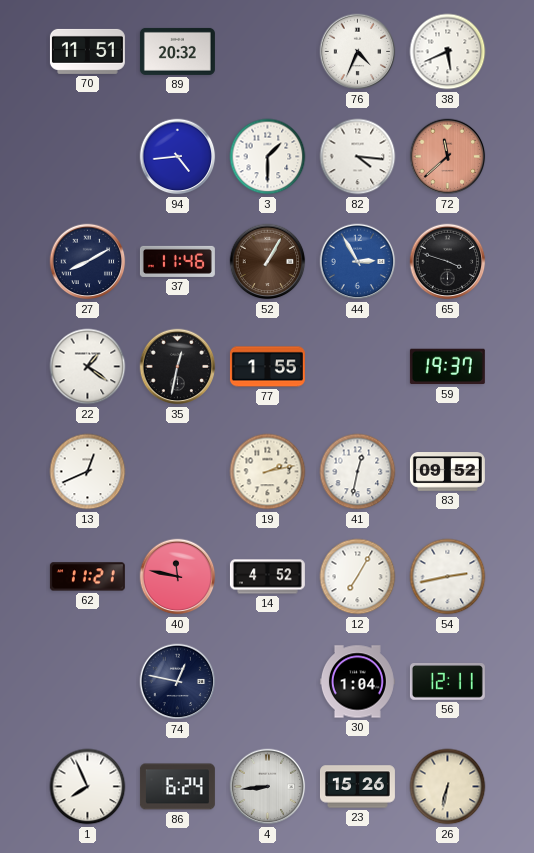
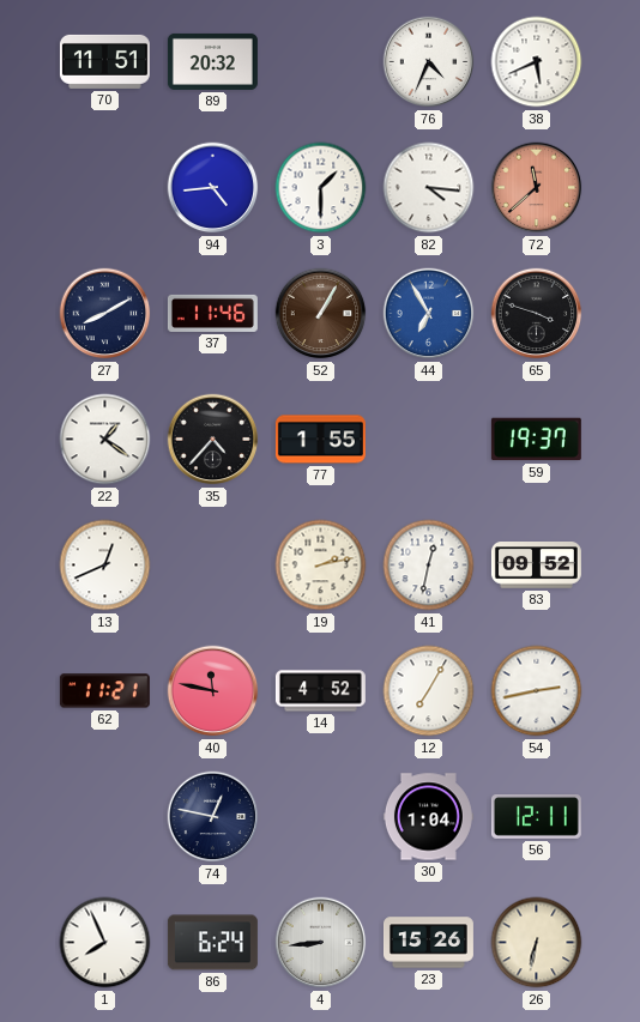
44: 2:55 -> 6:55 (429, 314)
35: 12:32 -> 4:37 (213, 440)
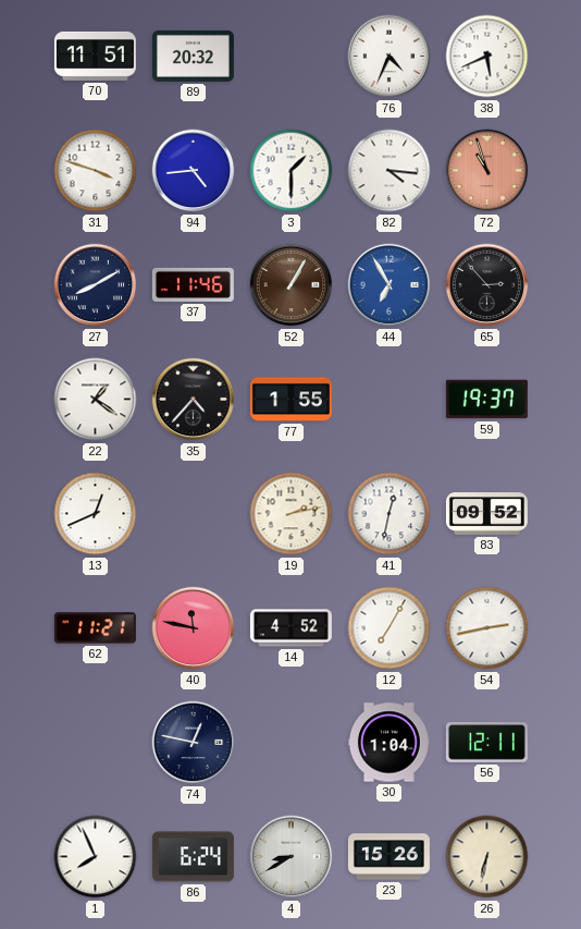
31: none -> 3:48 (96, 171)
72: 11:38 -> 10:57 (487, 171)
65: 3:48 -> 2:53 (487, 285)
4: 8:44 -> 8:40 (292, 857)
